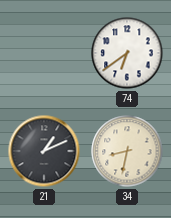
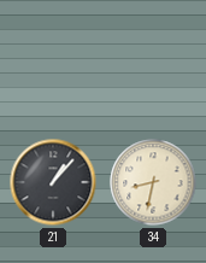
74: 6:39 -> none (127, 53)
21: 1:11 -> 1:07 (53, 182)
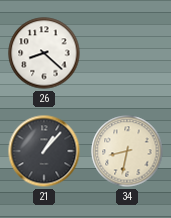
26: none -> 8:22 (44, 53)
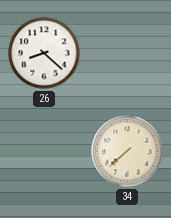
21: 1:07 -> none (44, 151)
34: 8:32 -> 7:38 (127, 151)
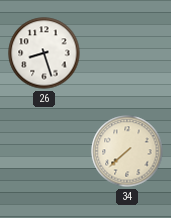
26: 8:22 -> 8:27 (44, 53)
